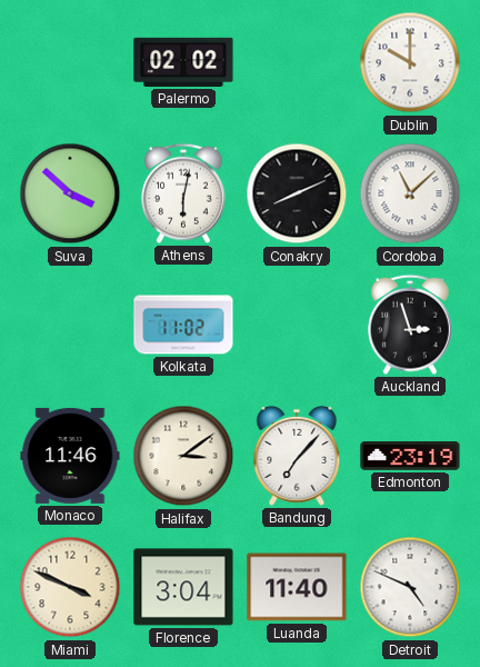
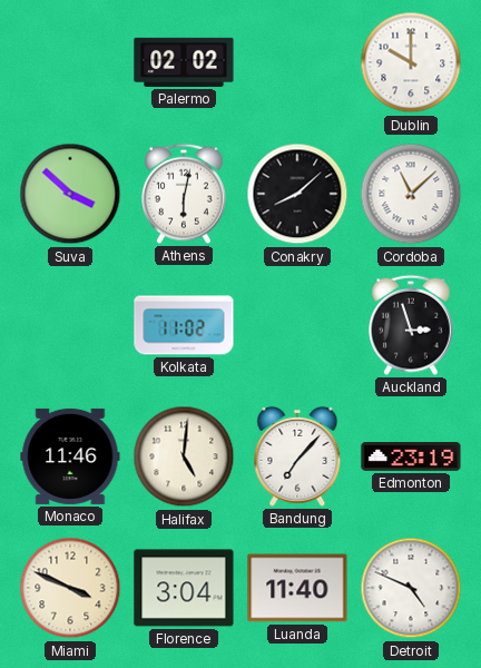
Conakry: 8:11 -> 8:08 (297, 194)
Halifax: 3:09 -> 5:01 (184, 456)
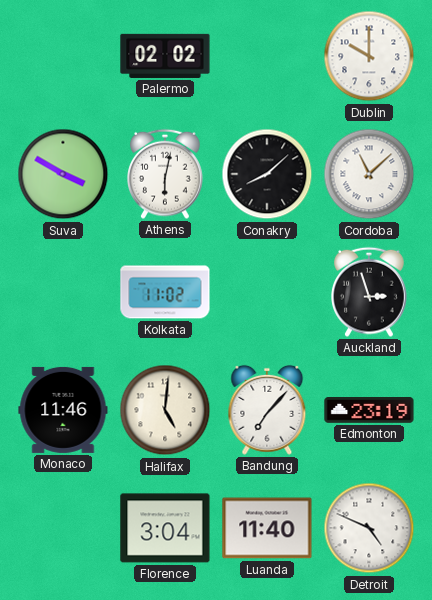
Suva: 3:52 -> 3:50 (63, 174)
Miami: 3:49 -> none (70, 588)
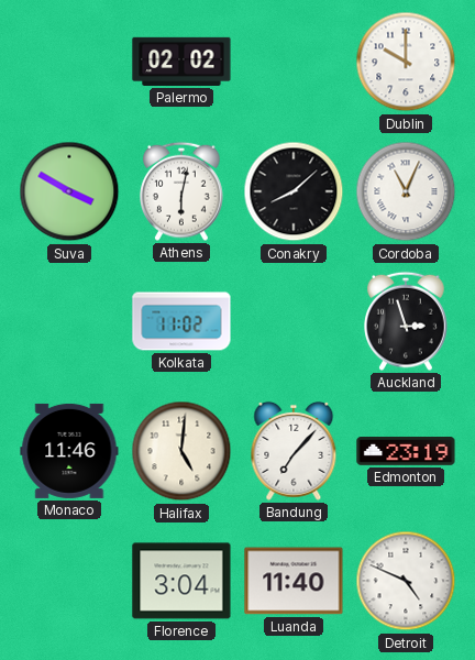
Cordoba: 11:08 -> 11:04 (406, 191)
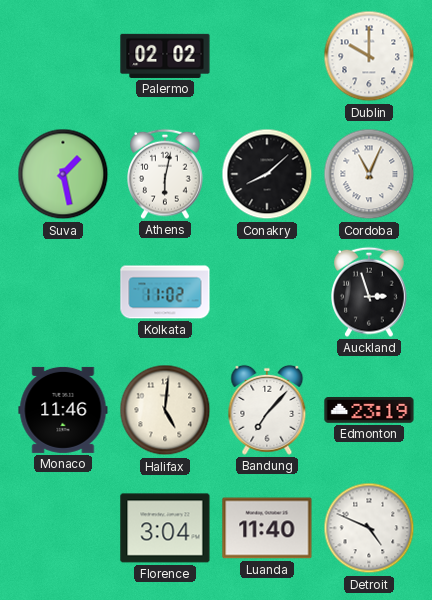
Suva: 3:50 -> 1:28 (63, 174)
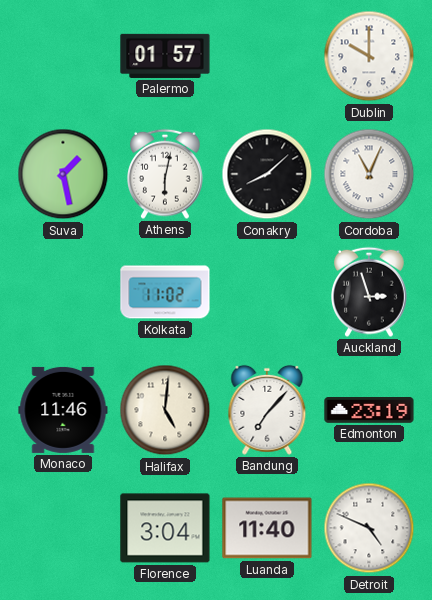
Palermo: 02:02 -> 01:57 (165, 56)
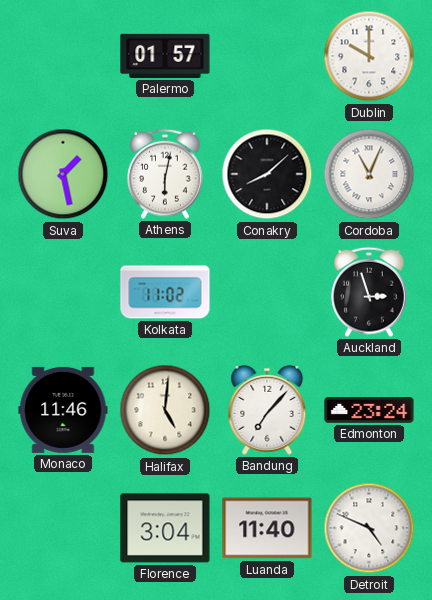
Edmonton: 23:19 -> 23:24 (369, 411)
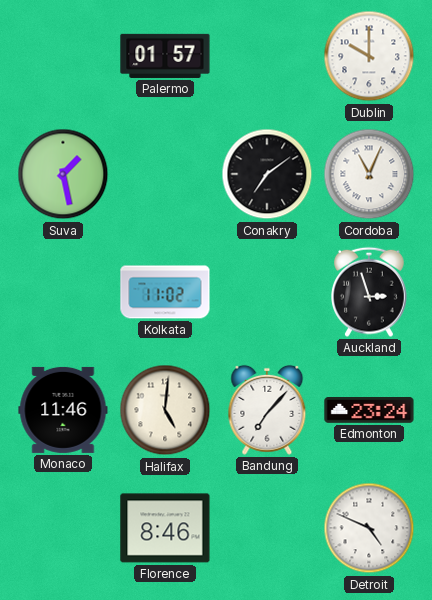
Athens: 6:02 -> none (166, 174)
Conakry: 8:08 -> 7:09 (267, 174)
Florence: 3:04 -> 8:46 (165, 528)
Luanda: 11:40 -> none (267, 528)
